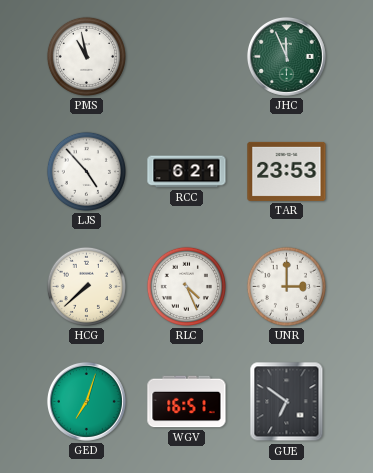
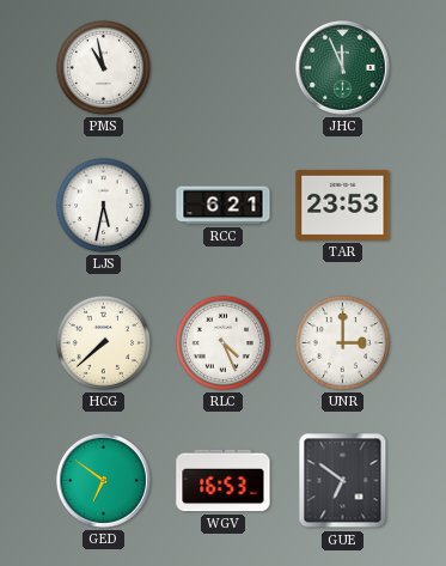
LJS: 4:53 -> 5:32 (103, 205)
GED: 7:03 -> 6:51 (103, 480)
WGV: 16:51 -> 16:53 (224, 481)
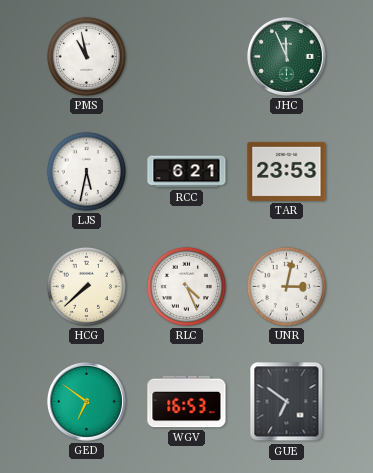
UNR: 3:00 -> 3:02 (286, 286)
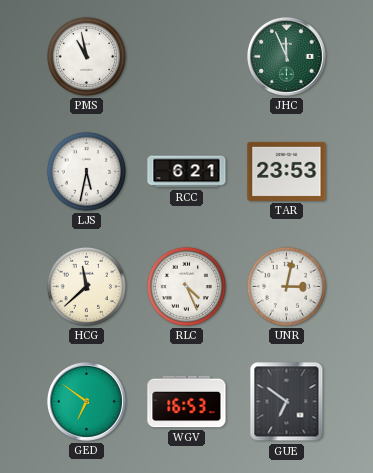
HCG: 7:38 -> 11:38 (86, 286)
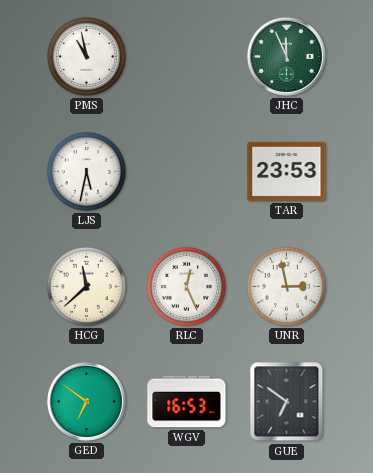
RCC: 6:21 -> none (187, 172)
RLC: 4:26 -> 12:26 (186, 286)
UNR: 3:02 -> 2:58 (286, 286)
